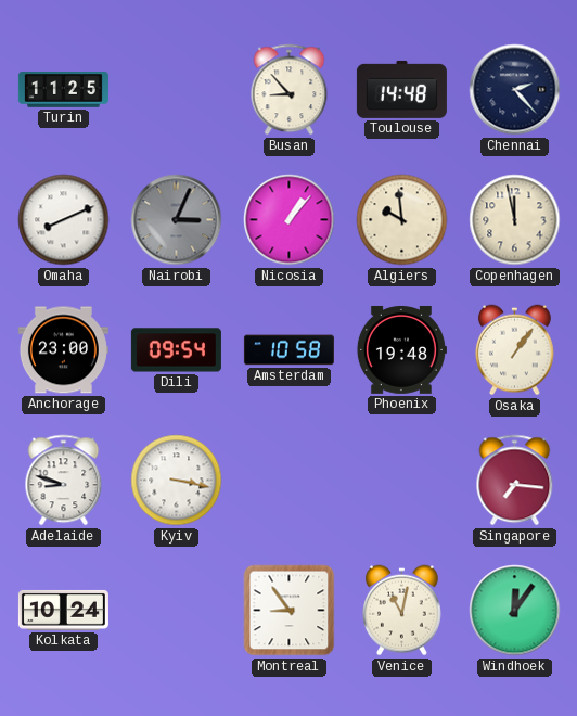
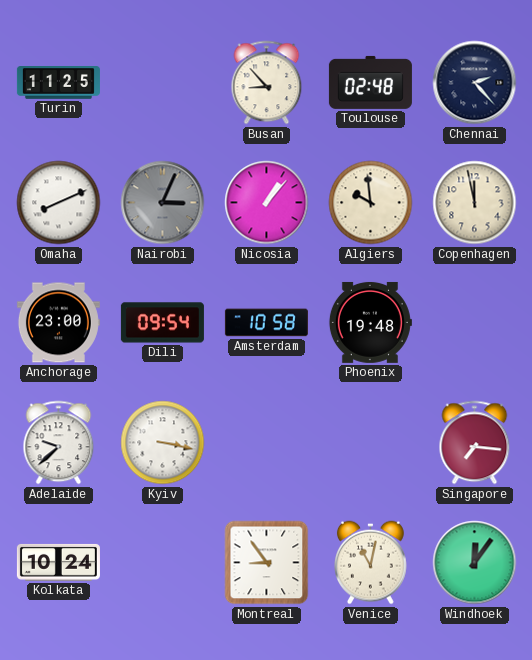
Toulouse: 14:48 -> 02:48 (370, 82)
Osaka: 1:06 -> none (515, 350)
Adelaide: 8:48 -> 9:38 (59, 443)
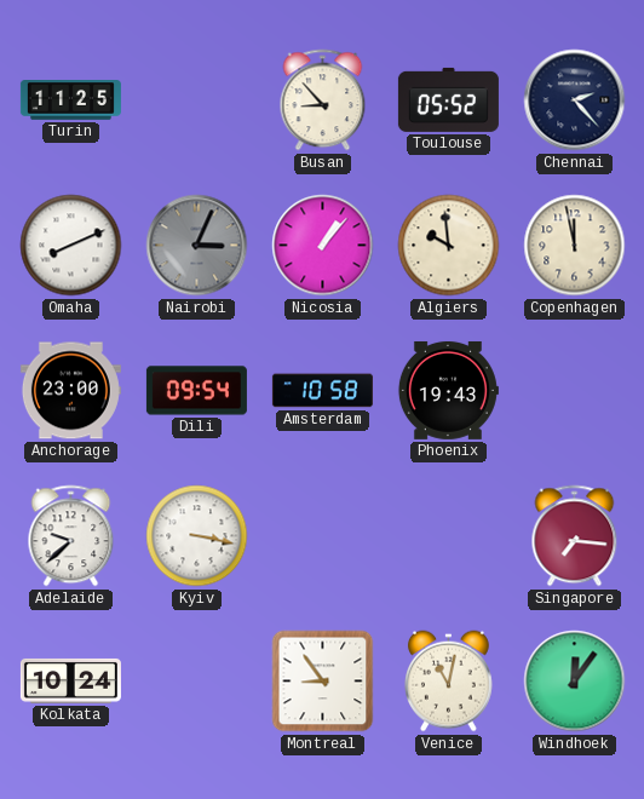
Toulouse: 02:48 -> 05:52 (448, 99)
Phoenix: 19:48 -> 19:43 (448, 390)
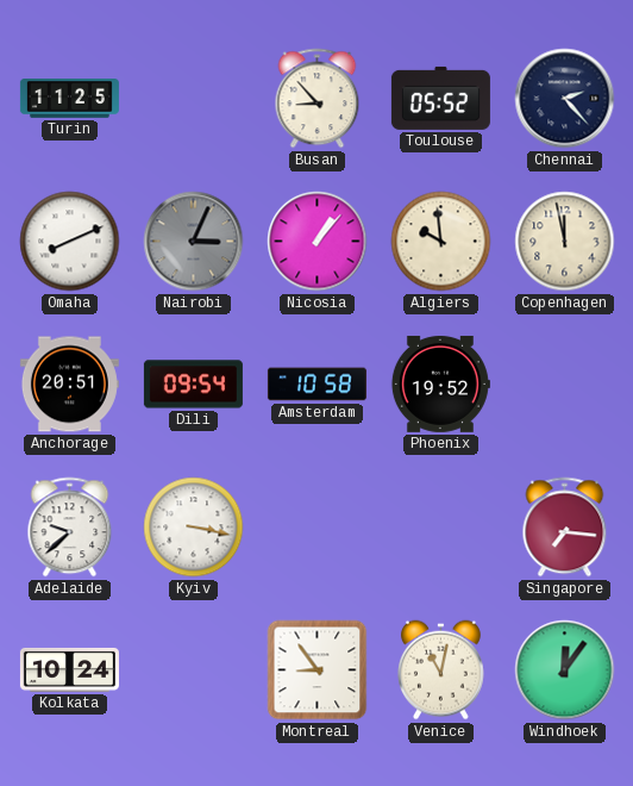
Anchorage: 23:00 -> 20:51 (69, 385)
Phoenix: 19:43 -> 19:52 (440, 383)
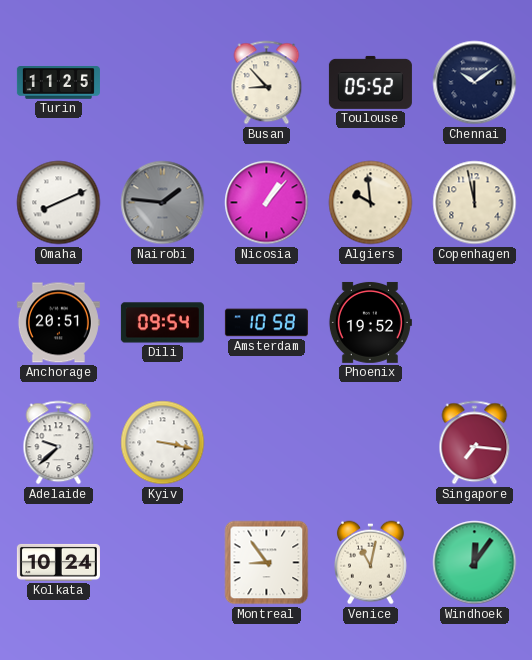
Chennai: 2:23 -> 10:09 (475, 83)
Nairobi: 3:04 -> 1:46 (163, 203)
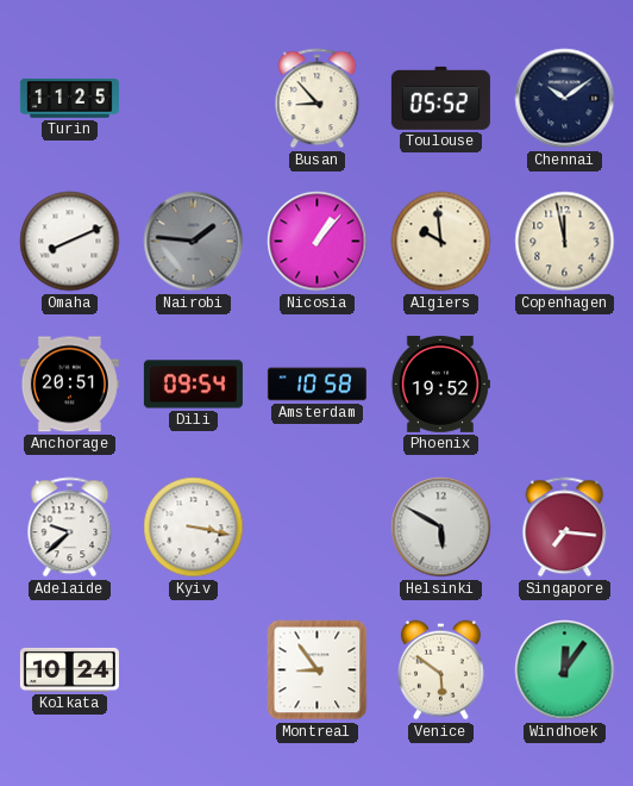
Helsinki: none -> 5:50 (441, 528)
Venice: 11:02 -> 5:51 (441, 670)
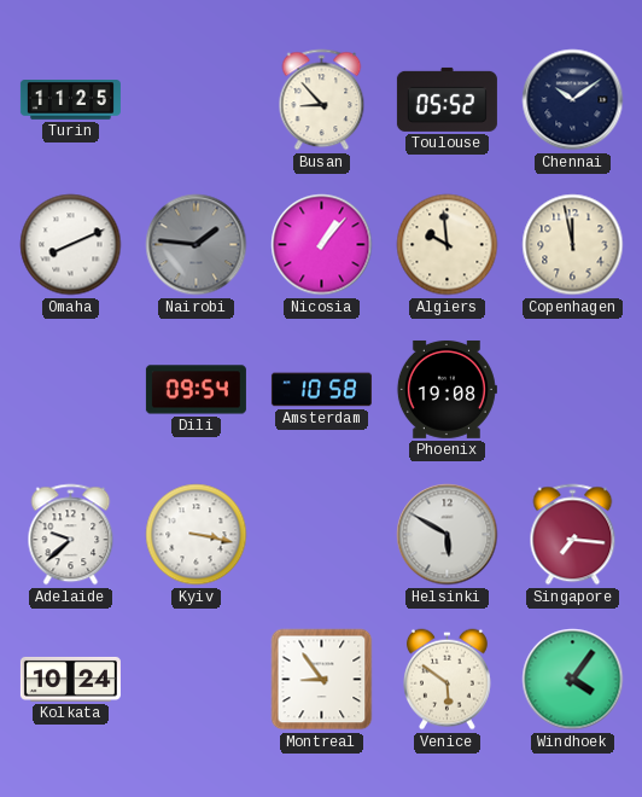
Anchorage: 20:51 -> none (69, 385)
Phoenix: 19:52 -> 19:08 (447, 389)
Windhoek: 12:06 -> 4:06 (573, 680)
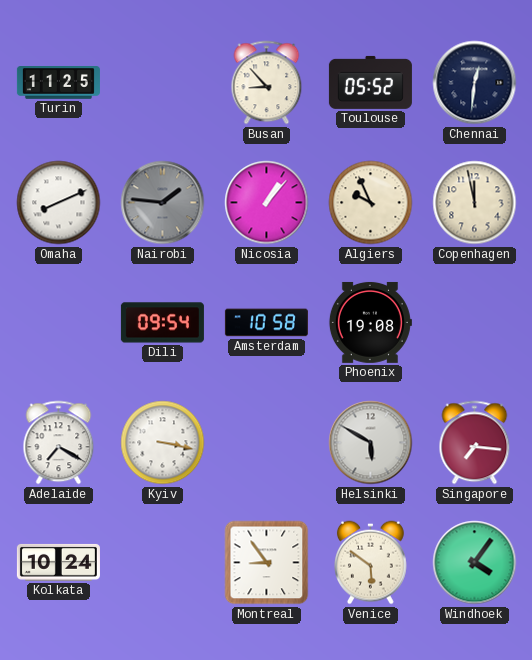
Chennai: 10:09 -> 12:31 (475, 83)
Algiers: 9:59 -> 9:56 (371, 203)
Adelaide: 9:38 -> 7:20 (59, 443)
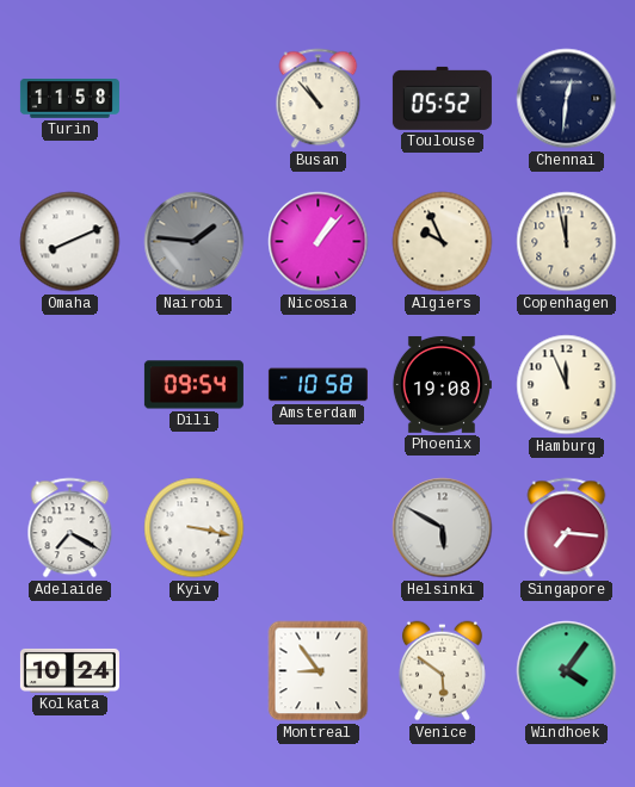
Turin: 11:25 -> 11:58 (69, 99)
Busan: 8:53 -> 10:53 (319, 99)
Hamburg: none -> 11:56 (567, 385)
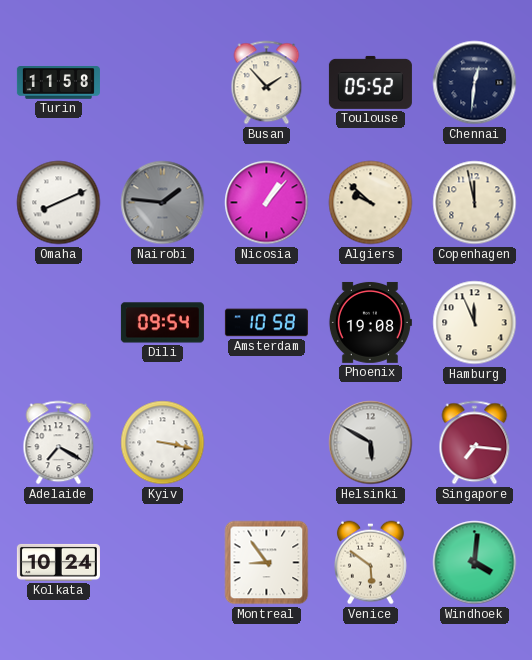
Busan: 10:53 -> 1:53 (267, 83)
Algiers: 9:56 -> 9:52 (371, 203)
Windhoek: 4:06 -> 4:01 (475, 563)
